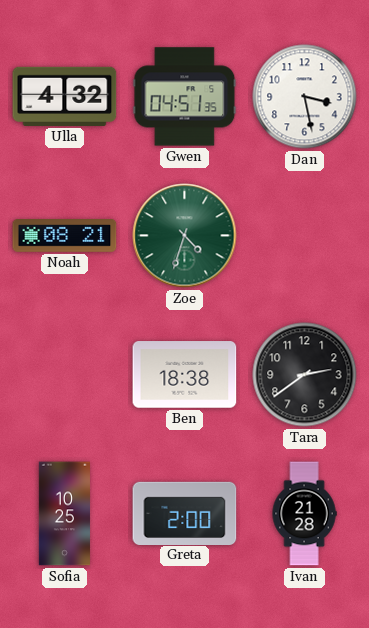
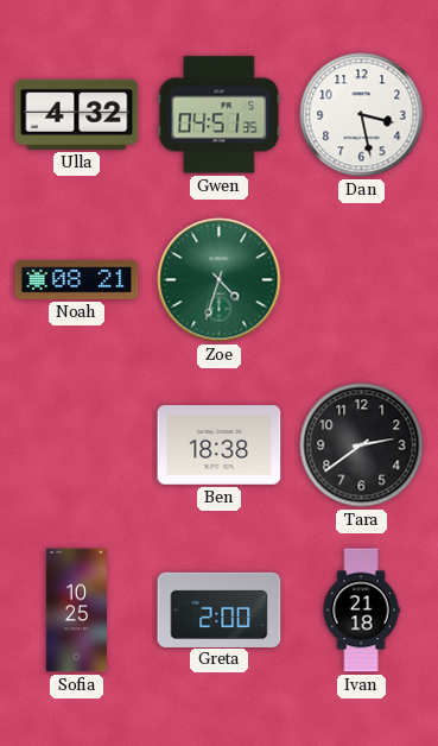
Ivan: 21:28 -> 21:18 (361, 611)
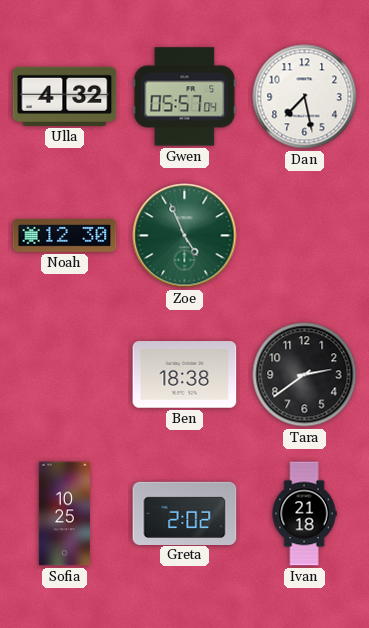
Gwen: 04:51 -> 05:57 (185, 97)
Dan: 3:28 -> 7:28 (305, 97)
Noah: 08:21 -> 12:30 (65, 236)
Zoe: 4:33 -> 4:56 (185, 236)
Greta: 2:00 -> 2:02 (185, 513)
